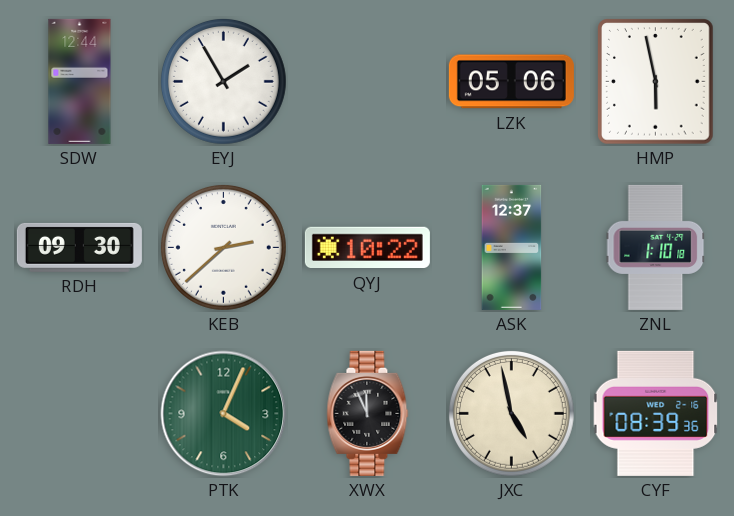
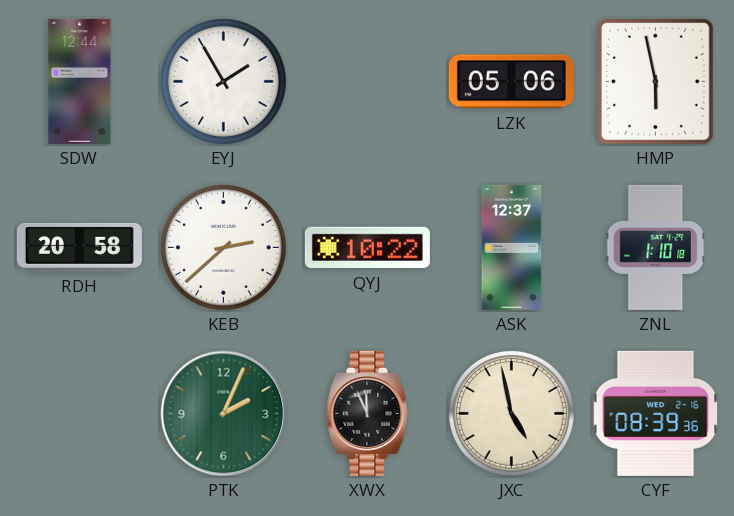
RDH: 09:30 -> 20:58 (79, 247)
PTK: 4:04 -> 2:04 (224, 414)
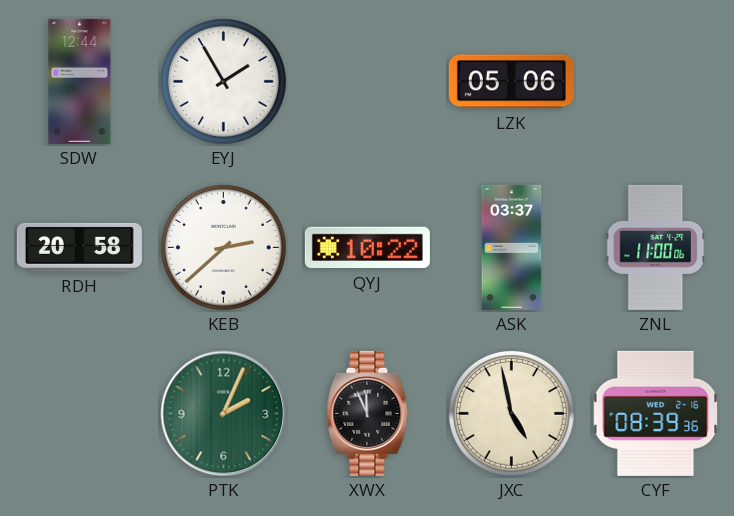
HMP: 5:58 -> none (656, 82)
ASK: 12:37 -> 03:37 (512, 247)
ZNL: 1:10 -> 11:00 (656, 247)
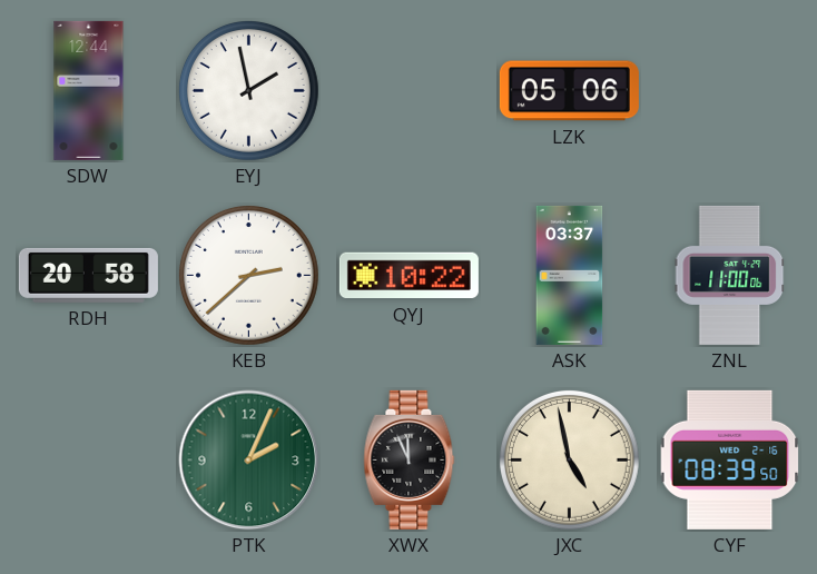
EYJ: 1:55 -> 1:58 (248, 90)
CYF: 08:39:36 -> 08:39:50 (730, 459)
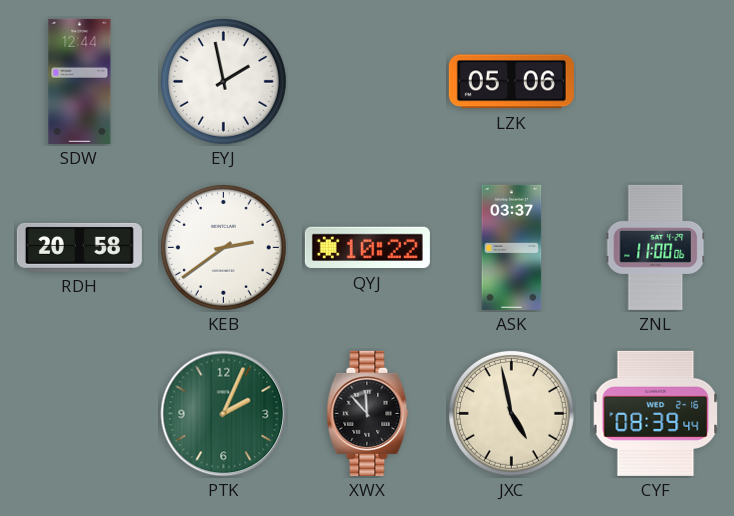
KEB: 2:38 -> 2:39 (223, 247)
XWX: 11:56 -> 11:53 (368, 413)
CYF: 08:39:50 -> 08:39:44 (656, 413)
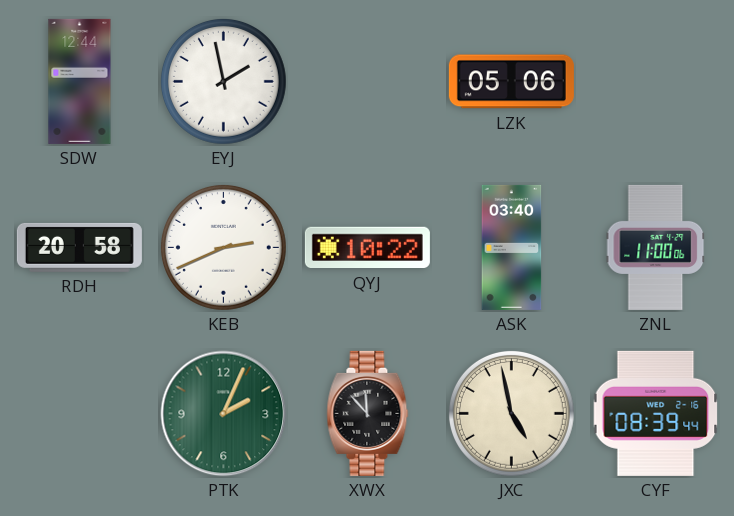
KEB: 2:39 -> 2:41 (223, 247)
ASK: 03:37 -> 03:40 (512, 247)
